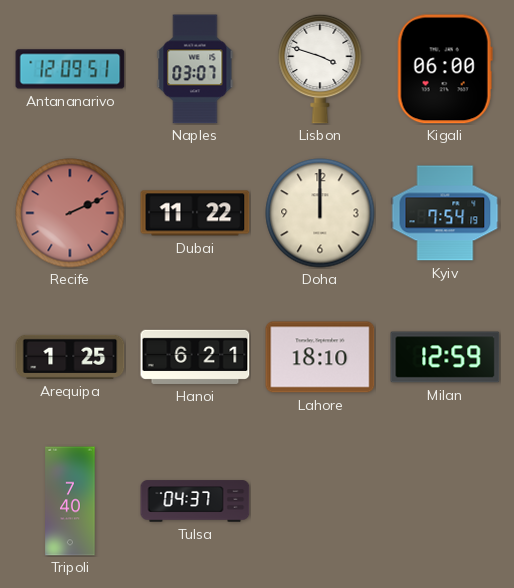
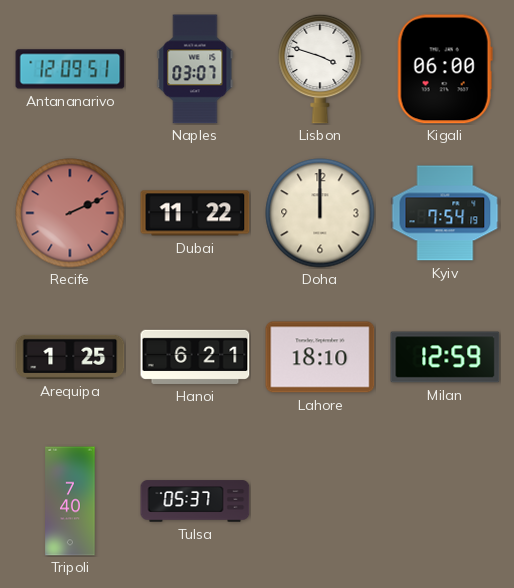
Tulsa: 04:37 -> 05:37 (195, 501)
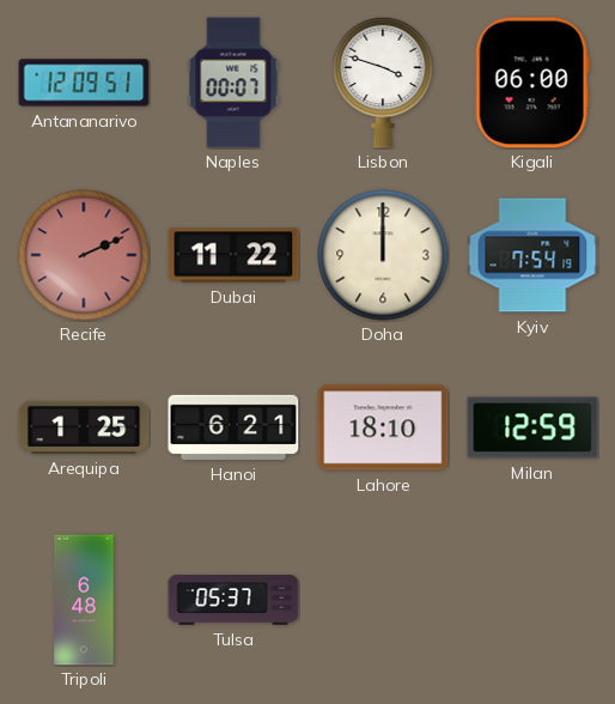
Naples: 03:07 -> 00:07 (233, 83)
Tripoli: 7:40 -> 6:48 (84, 600)
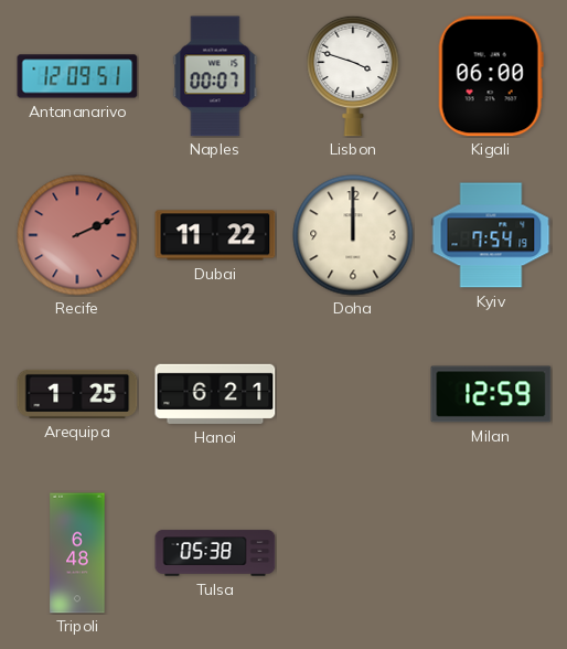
Lahore: 18:10 -> none (383, 427)
Tulsa: 05:37 -> 05:38 (215, 553)
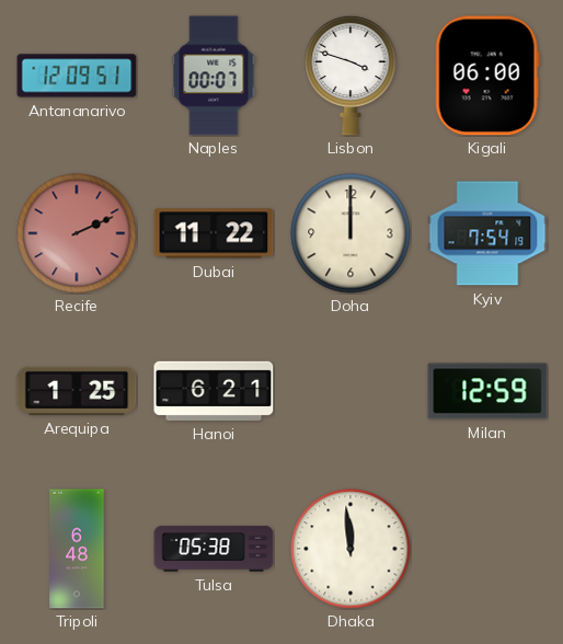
Dhaka: none -> 11:59 (351, 549)
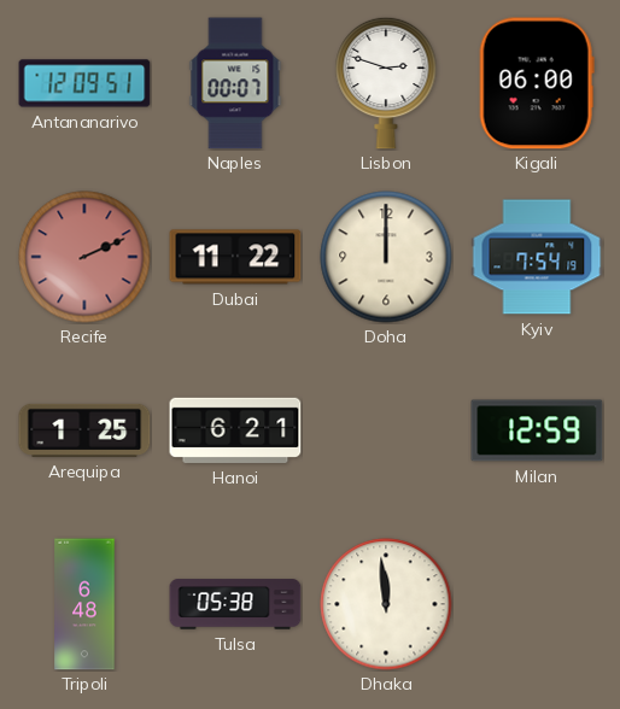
Lisbon: 3:48 -> 2:48 (386, 83)
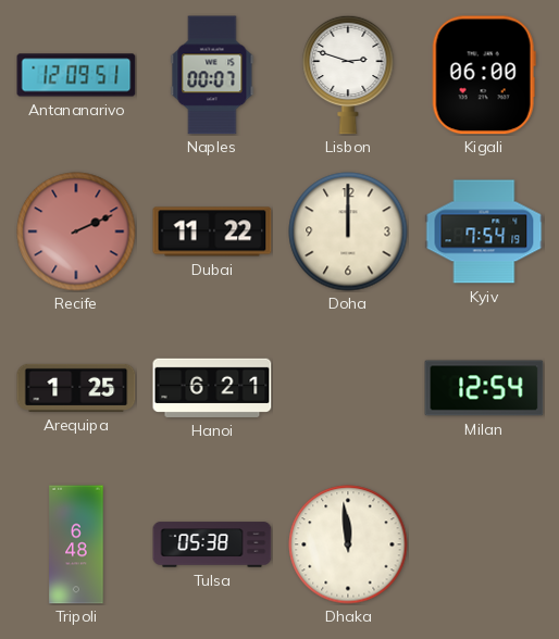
Milan: 12:59 -> 12:54 (484, 388)
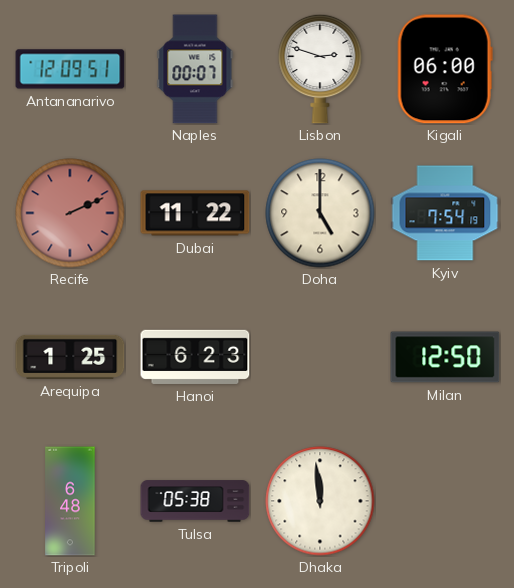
Doha: 12:00 -> 5:00 (320, 213)
Hanoi: 6:21 -> 6:23 (195, 357)
Milan: 12:54 -> 12:50 (445, 357)
